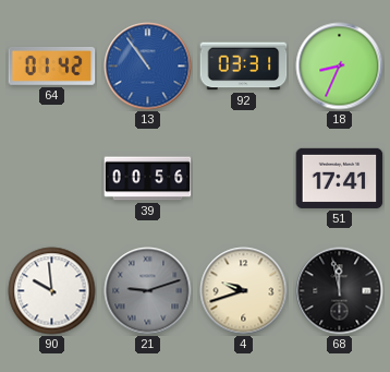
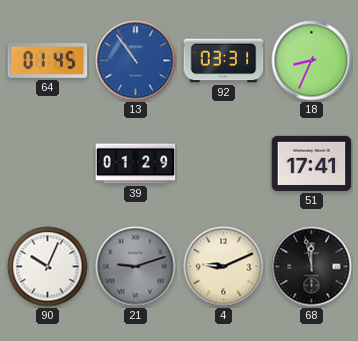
64: 01:42 -> 01:45 (48, 60)
39: 00:56 -> 01:29 (136, 164)
90: 9:59 -> 10:04 (48, 267)
4: 9:42 -> 9:11 (224, 267)
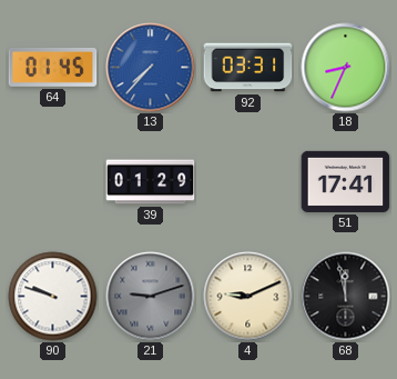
13: 10:54 -> 7:37 (151, 68)
90: 10:04 -> 9:48 (53, 297)
